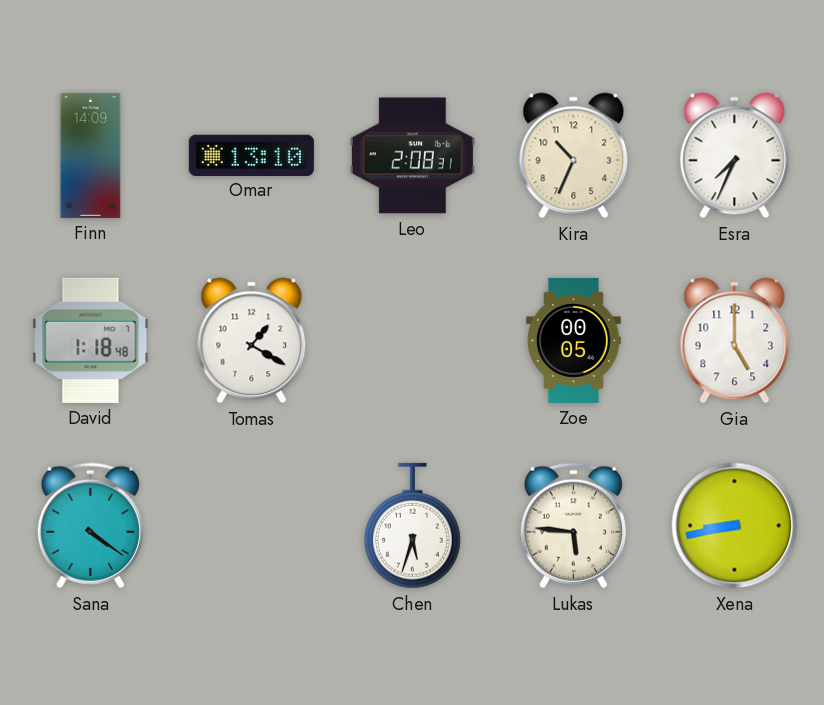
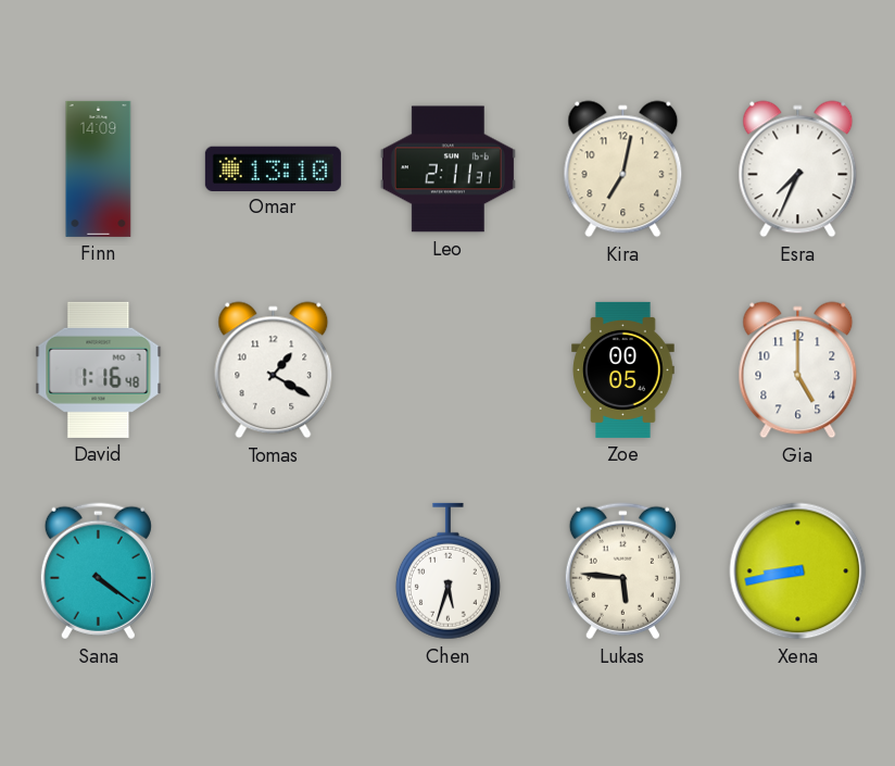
Leo: 2:08 -> 2:11 (447, 169)
Kira: 10:34 -> 7:02 (623, 169)
David: 1:18 -> 1:16 (99, 369)
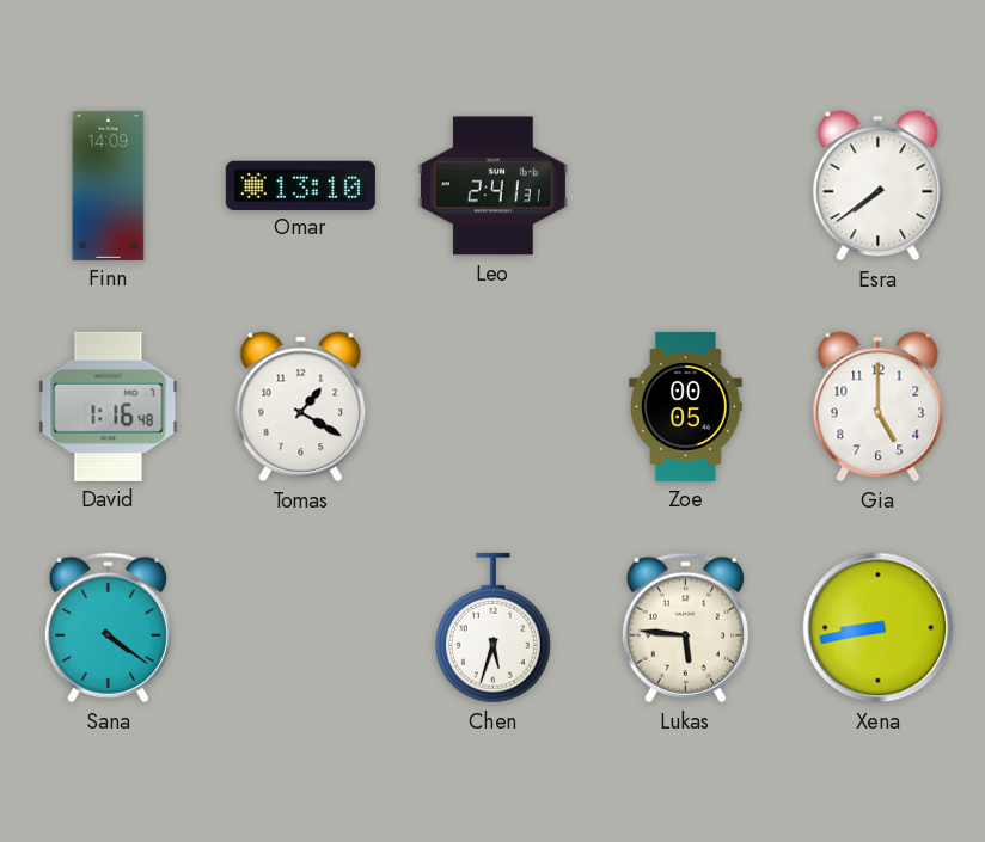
Leo: 2:11 -> 2:41 (493, 186)
Kira: 7:02 -> none (623, 169)
Esra: 7:34 -> 7:39 (879, 186)
